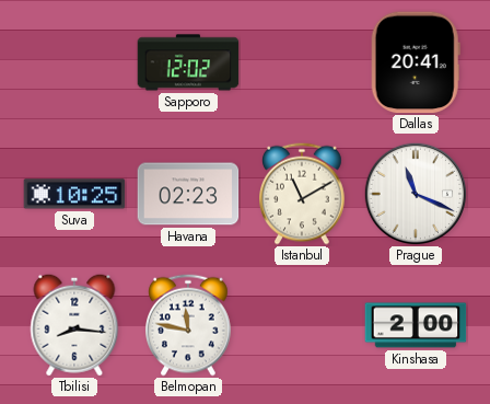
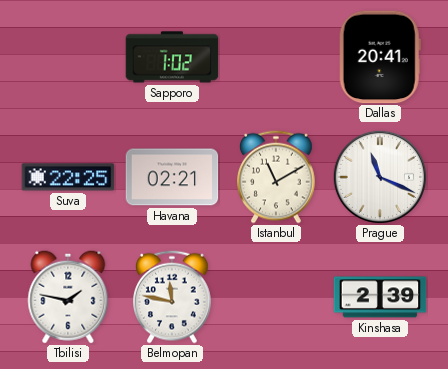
Sapporo: 12:02 -> 1:02 (172, 57)
Suva: 10:25 -> 22:25 (68, 177)
Havana: 02:23 -> 02:21 (172, 177)
Tbilisi: 8:16 -> 1:47 (68, 297)
Kinshasa: 2:00 -> 2:39 (380, 297)
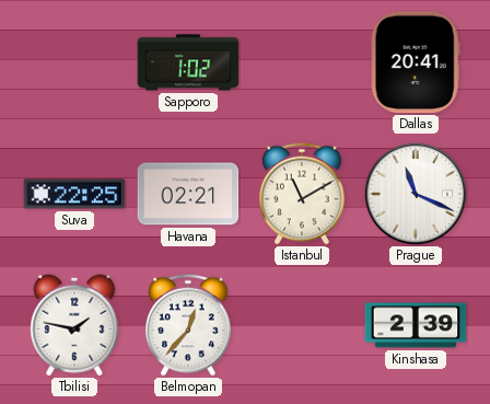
Belmopan: 11:47 -> 12:37 (189, 325)
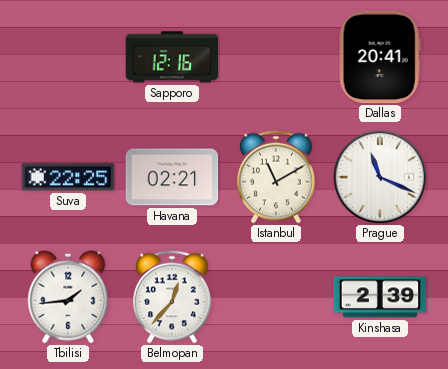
Sapporo: 1:02 -> 12:16 (172, 57)
Tbilisi: 1:47 -> 1:44 (68, 297)
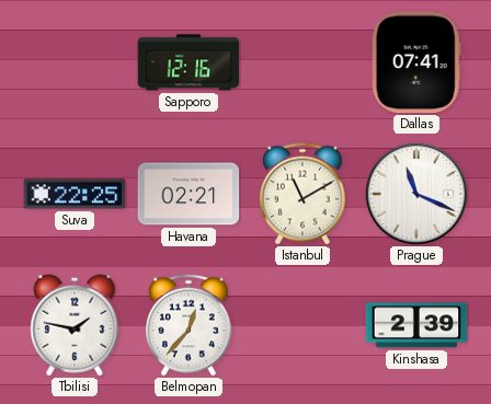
Dallas: 20:41 -> 07:41 (416, 62)
Tbilisi: 1:44 -> 1:47 (75, 325)
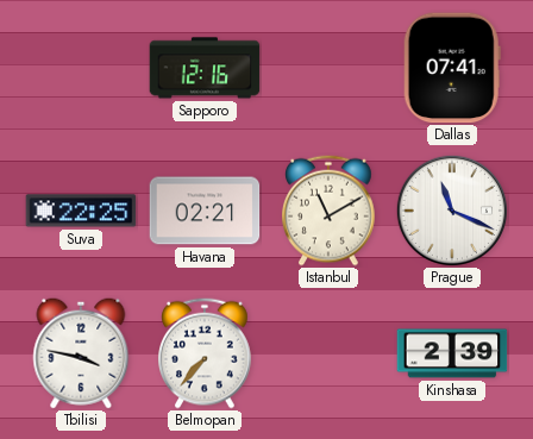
Tbilisi: 1:47 -> 3:47 (81, 353)
Belmopan: 12:37 -> 7:37 (206, 353)
